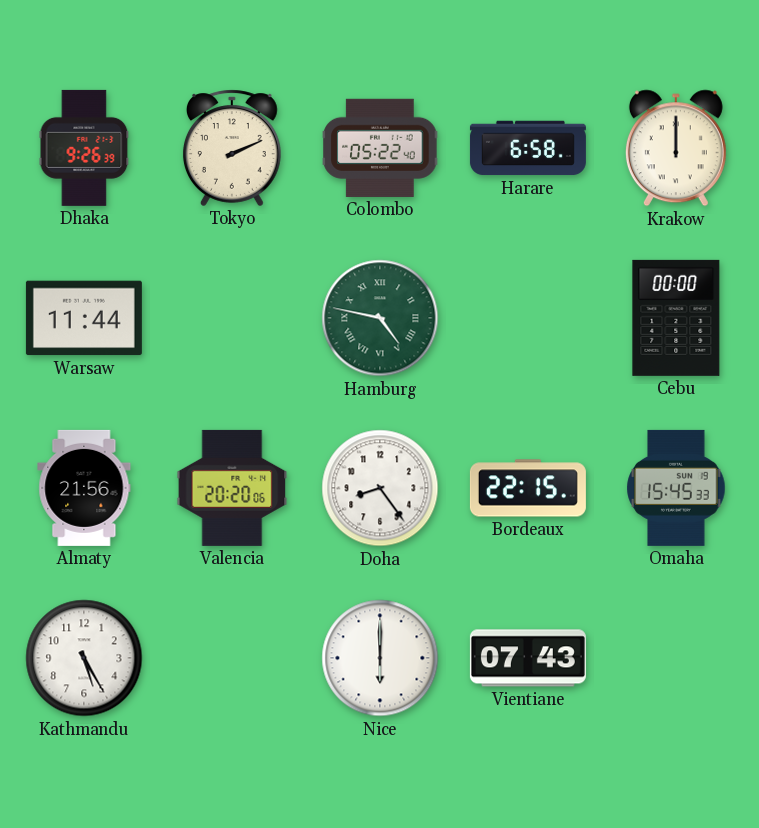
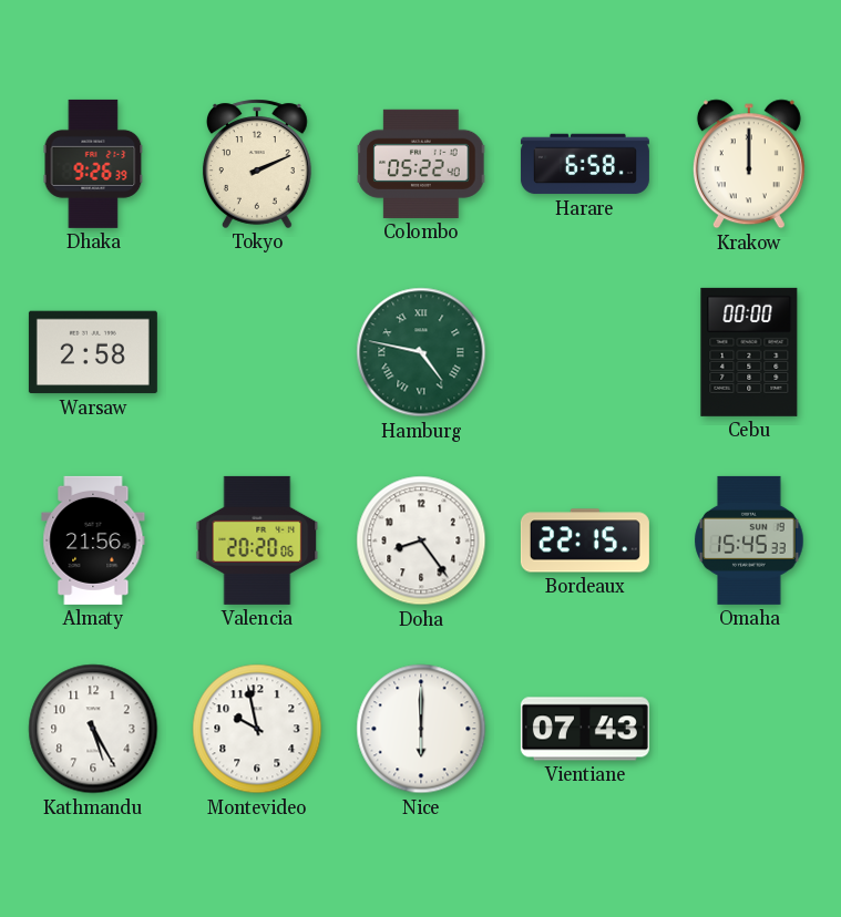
Warsaw: 11:44 -> 2:58 (93, 352)
Montevideo: none -> 9:58 (257, 729)
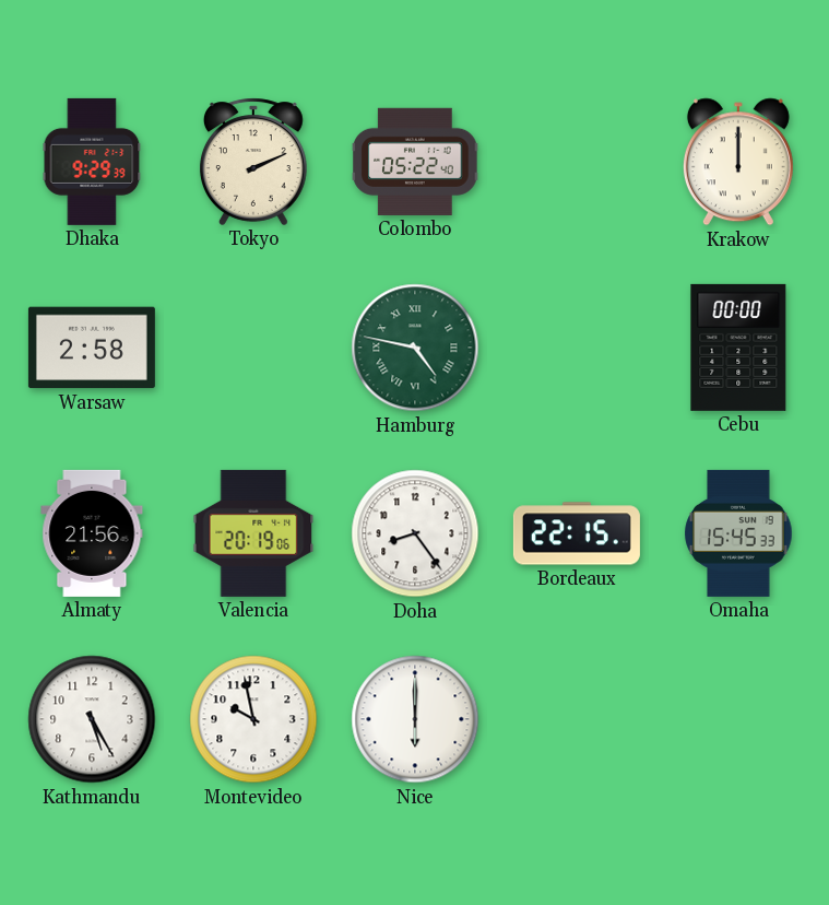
Dhaka: 9:26 -> 9:29 (92, 162)
Harare: 6:58 -> none (585, 164)
Valencia: 20:20 -> 20:19 (253, 533)
Vientiane: 07:43 -> none (585, 729)
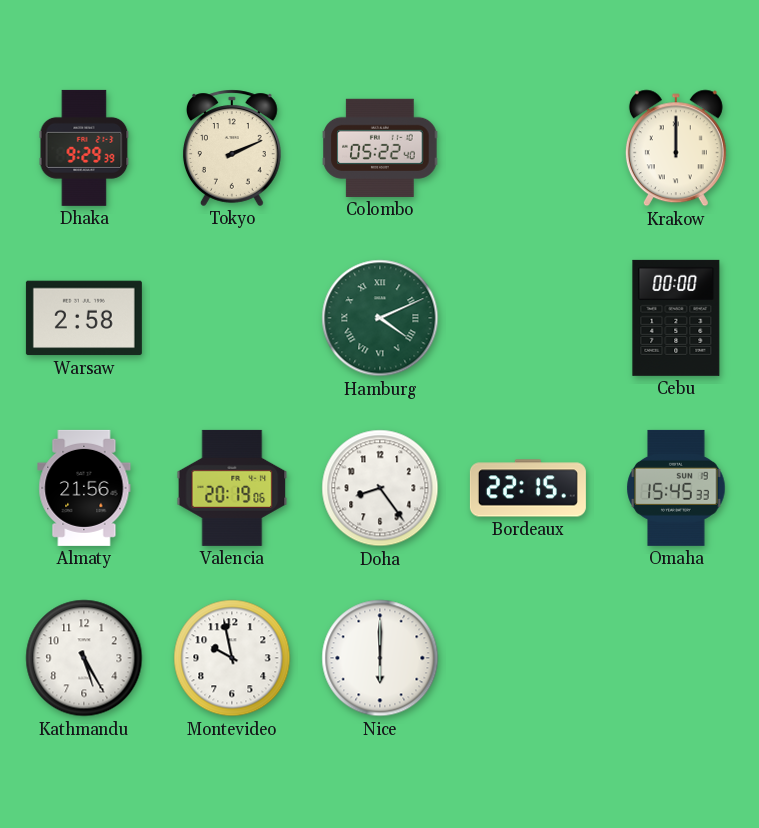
Hamburg: 4:47 -> 4:11 (380, 318)
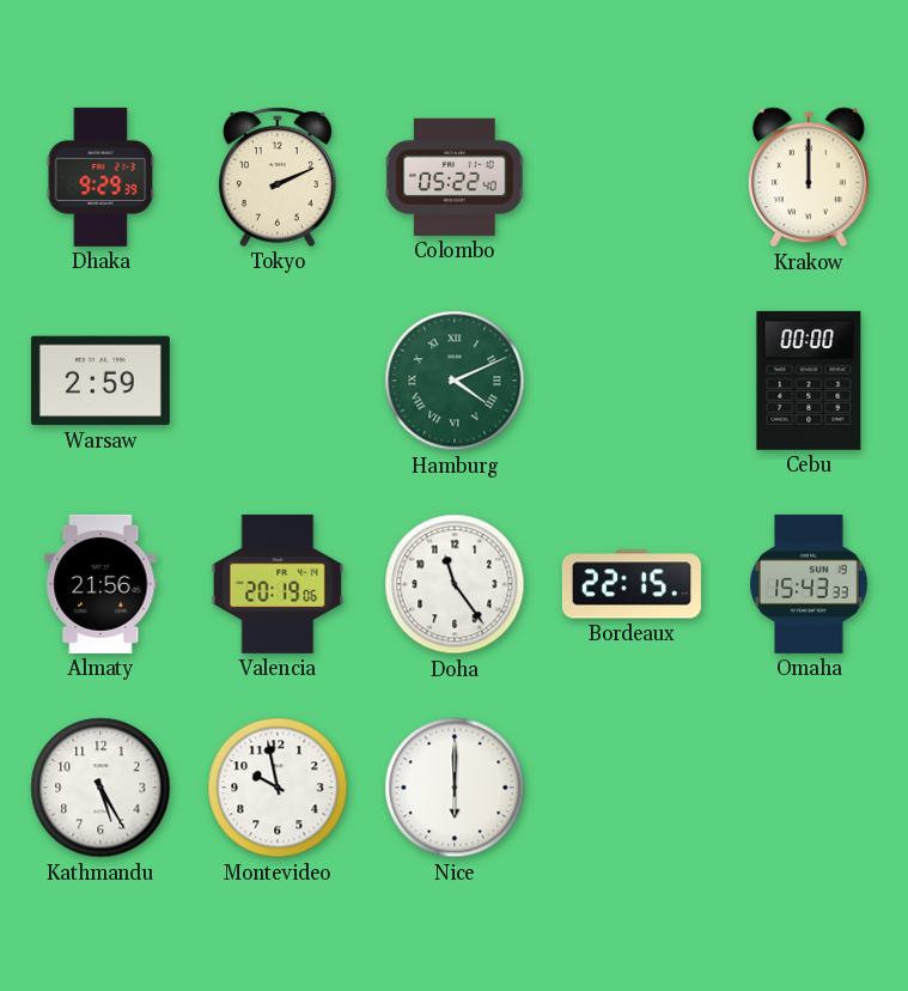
Warsaw: 2:58 -> 2:59 (100, 381)
Doha: 8:24 -> 11:24 (455, 584)
Omaha: 15:45 -> 15:43 (809, 584)
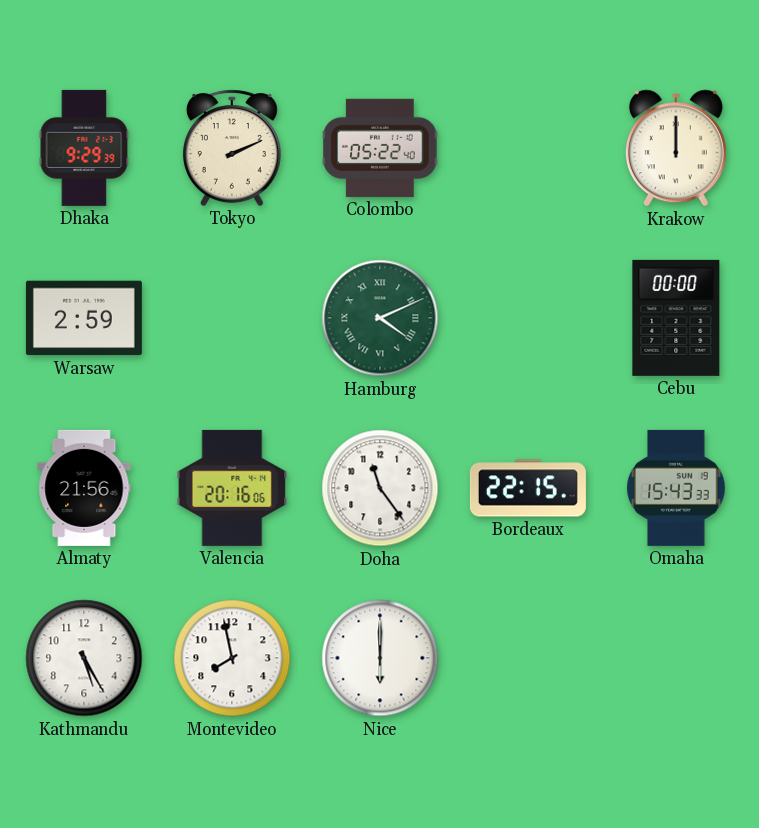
Valencia: 20:19 -> 20:16 (232, 488)
Montevideo: 9:58 -> 7:58 (232, 658)
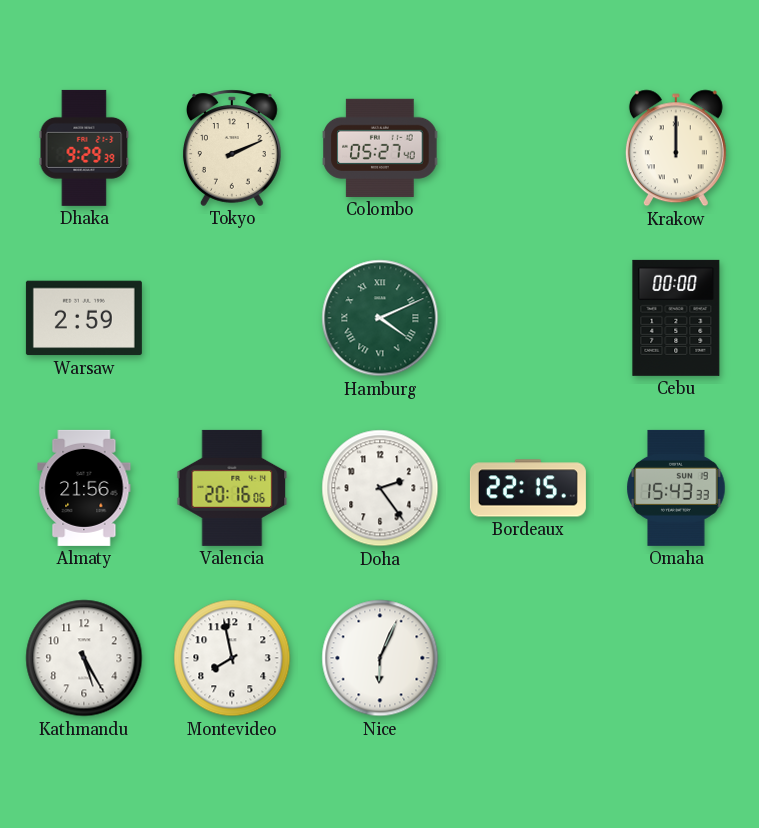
Colombo: 05:22 -> 05:27 (380, 148)
Doha: 11:24 -> 2:24 (380, 488)
Nice: 6:00 -> 6:04 (380, 658)
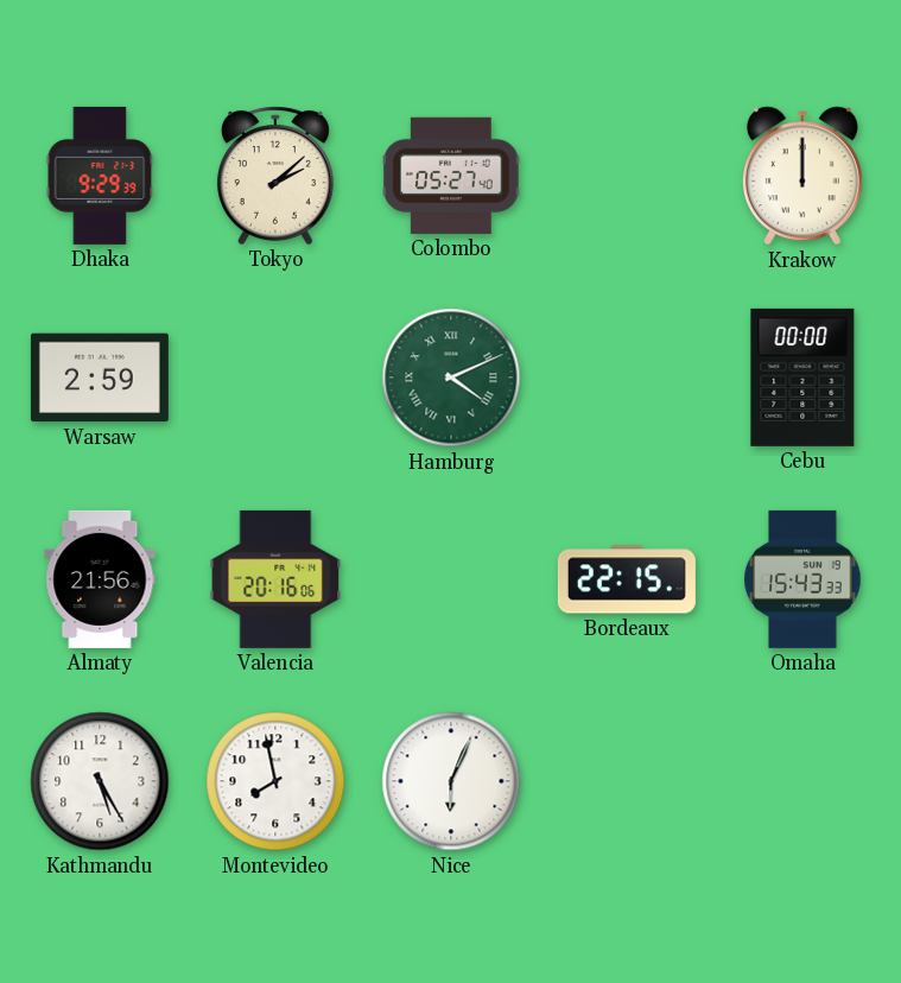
Tokyo: 2:11 -> 2:08 (275, 176)
Doha: 2:24 -> none (380, 488)
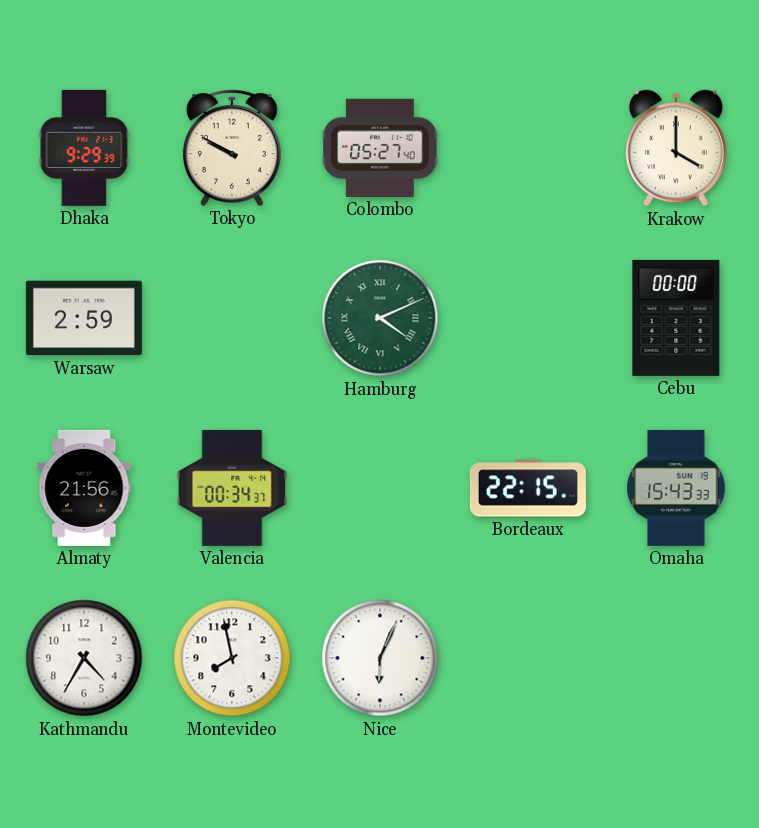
Tokyo: 2:08 -> 9:50 (232, 148)
Krakow: 12:00 -> 4:00 (676, 148)
Valencia: 20:16 -> 00:34 (232, 488)
Kathmandu: 5:25 -> 4:35 (84, 658)
